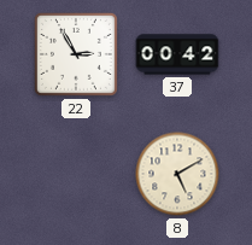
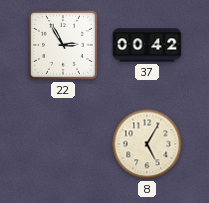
8: 5:10 -> 5:05 (147, 144)
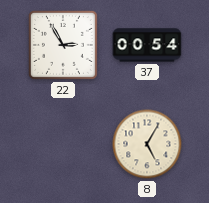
37: 00:42 -> 00:54 (147, 45)
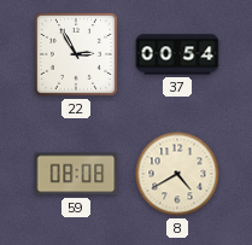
59: none -> 08:08 (76, 174)
8: 5:05 -> 4:40 (177, 174)
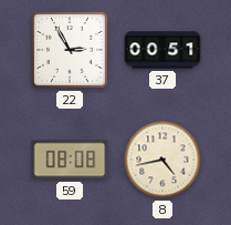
37: 00:54 -> 00:51 (162, 50)
8: 4:40 -> 4:43 (162, 160)
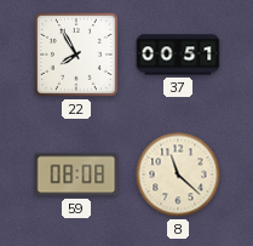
22: 2:55 -> 7:55 (76, 55)
8: 4:43 -> 11:22 (178, 175)
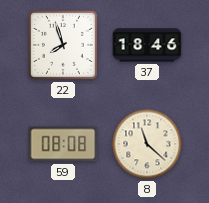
22: 7:55 -> 7:57 (63, 45)
37: 00:51 -> 18:46 (147, 45)
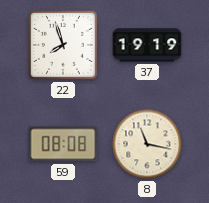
37: 18:46 -> 19:19 (147, 45)
8: 11:22 -> 11:17 (147, 144)
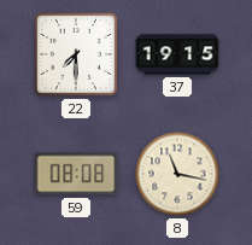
22: 7:57 -> 7:30 (76, 54)
37: 19:19 -> 19:15 (177, 54)
